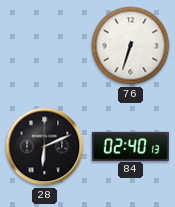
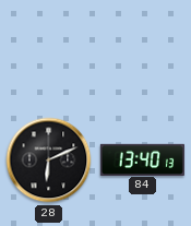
76: 6:33 -> none (131, 46)
84: 02:40 -> 13:40 (142, 159)
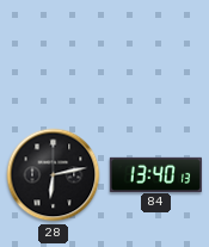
28: 6:11 -> 6:13 (54, 175)
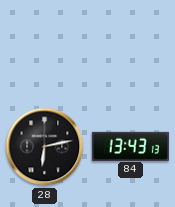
84: 13:40 -> 13:43 (130, 146)
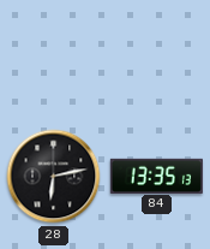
84: 13:43 -> 13:35 (156, 176)
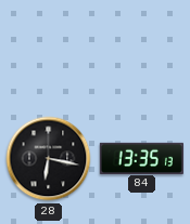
28: 6:13 -> 6:17 (49, 159)
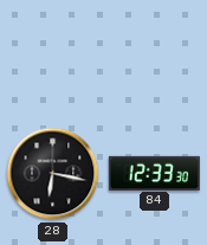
84: 13:35 -> 12:33 (154, 173)
